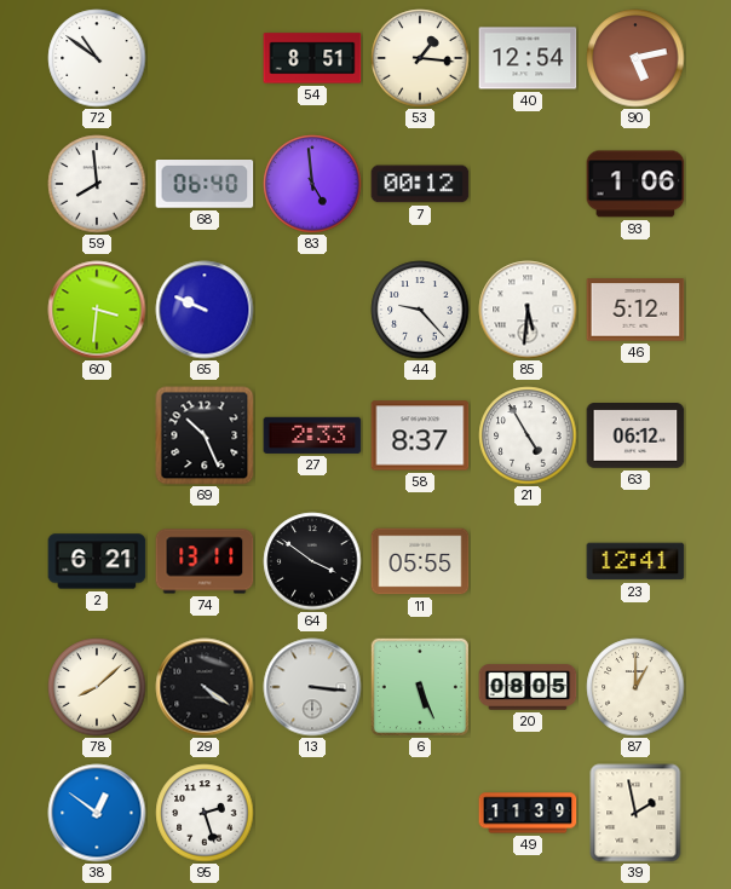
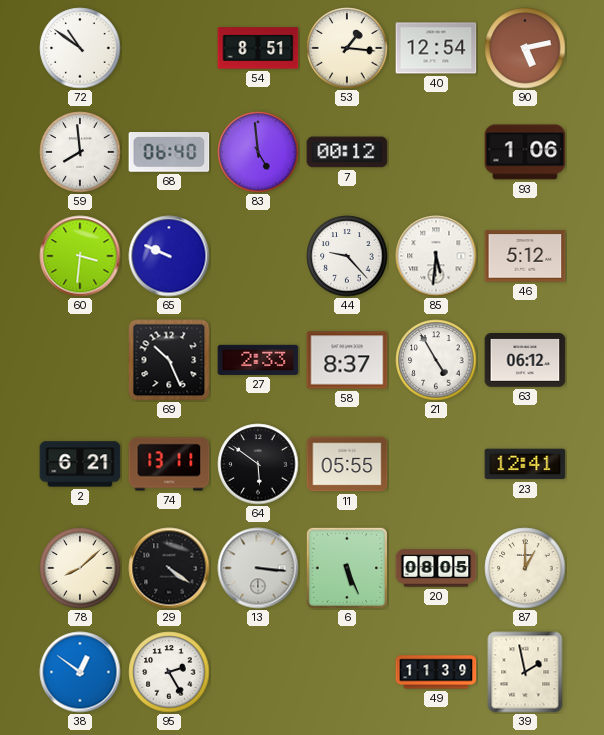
64: 3:51 -> 5:51 (258, 464)
95: 2:27 -> 2:25 (169, 672)
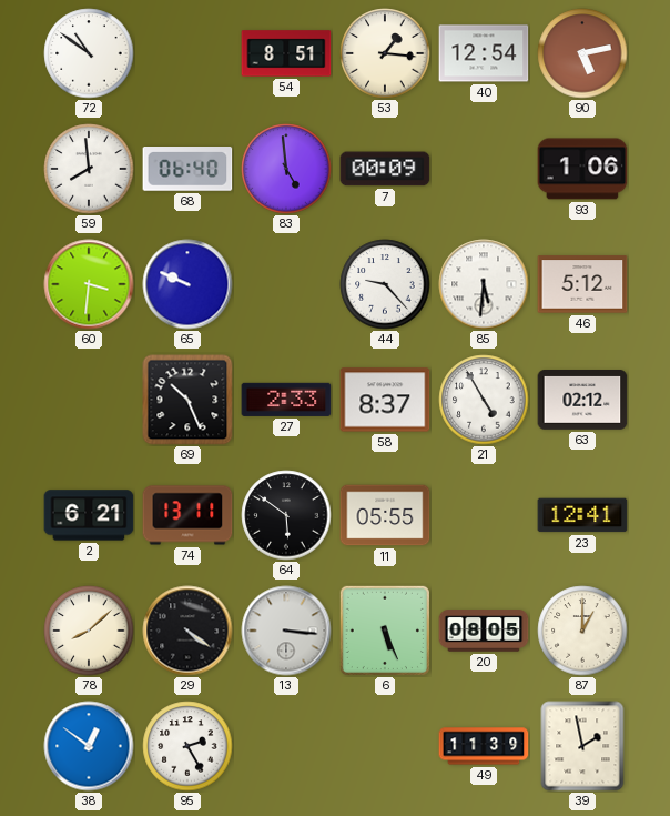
7: 00:12 -> 00:09 (385, 169)
63: 06:12 -> 02:12 (582, 401)
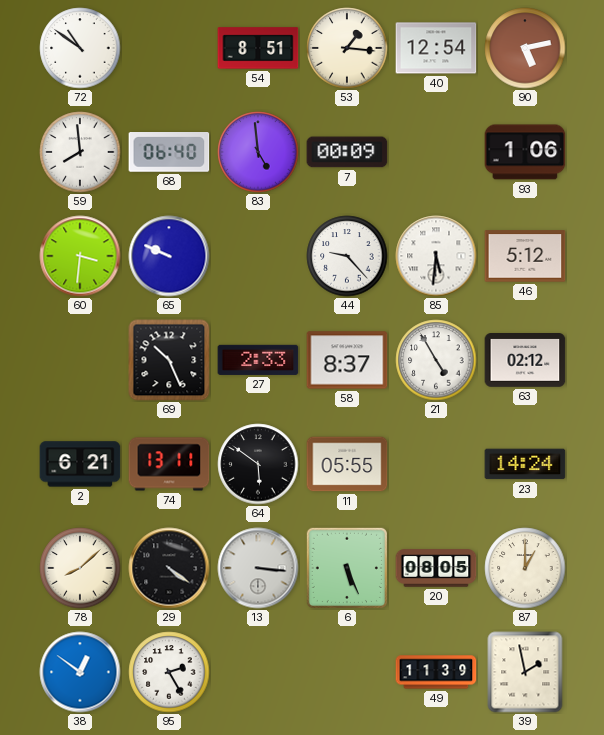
23: 12:41 -> 14:24 (525, 464)
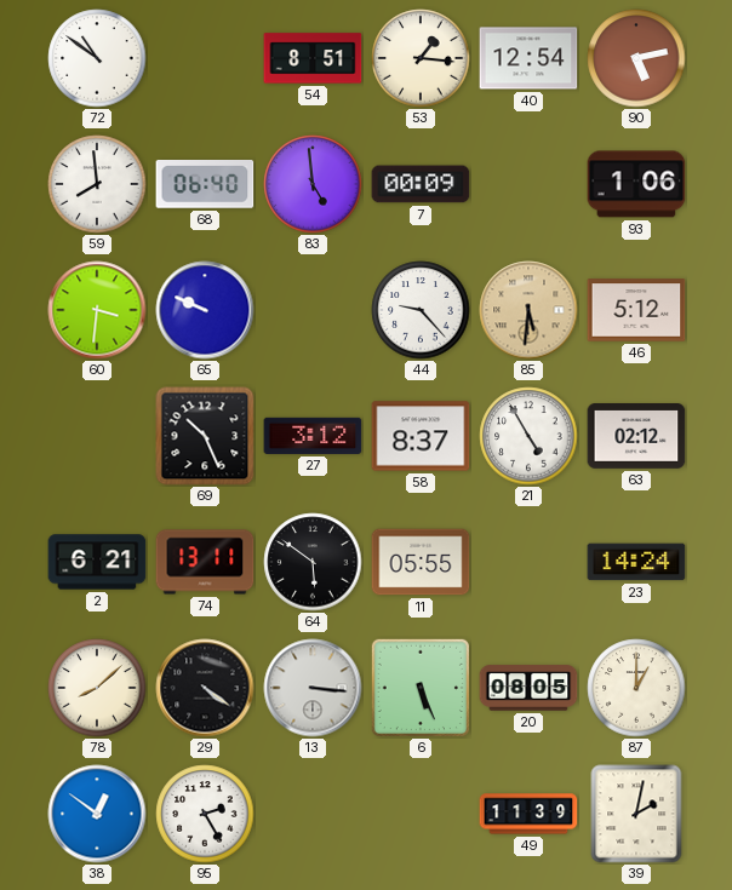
85 dial: white -> champagne (528, 310)
27: 2:33 -> 3:12 (313, 436)
39: 1:58 -> 2:02 (636, 814)
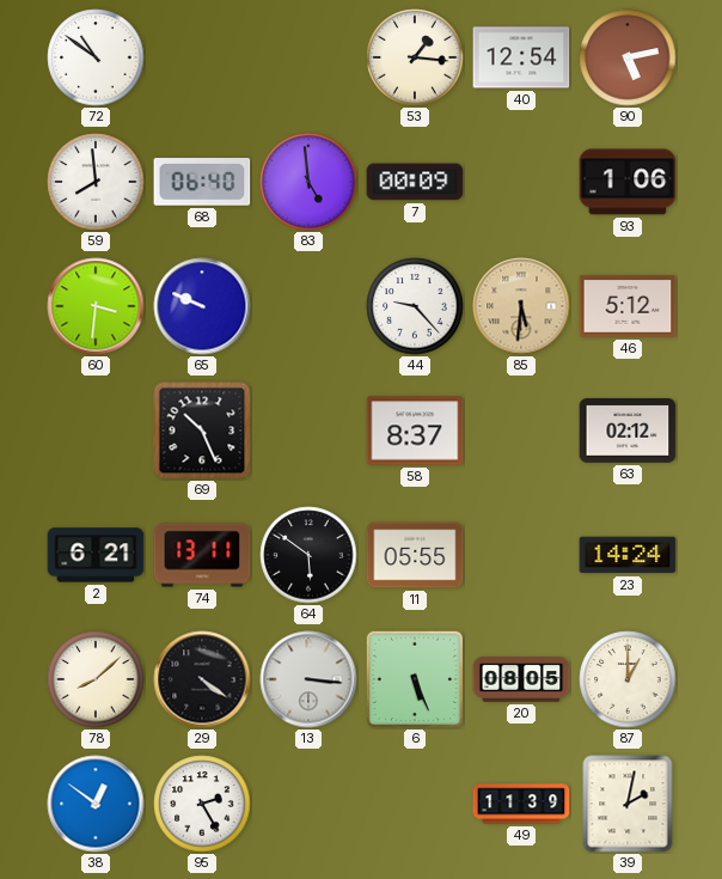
54: 8:51 -> none (313, 58)
27: 3:12 -> none (313, 436)
21: 4:55 -> none (528, 436)
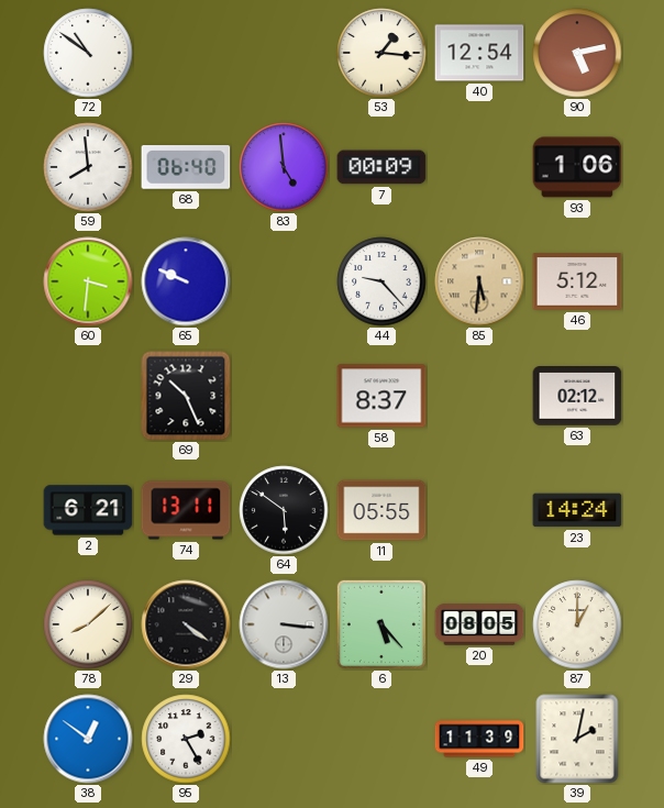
6: 5:26 -> 5:23 (381, 624)
